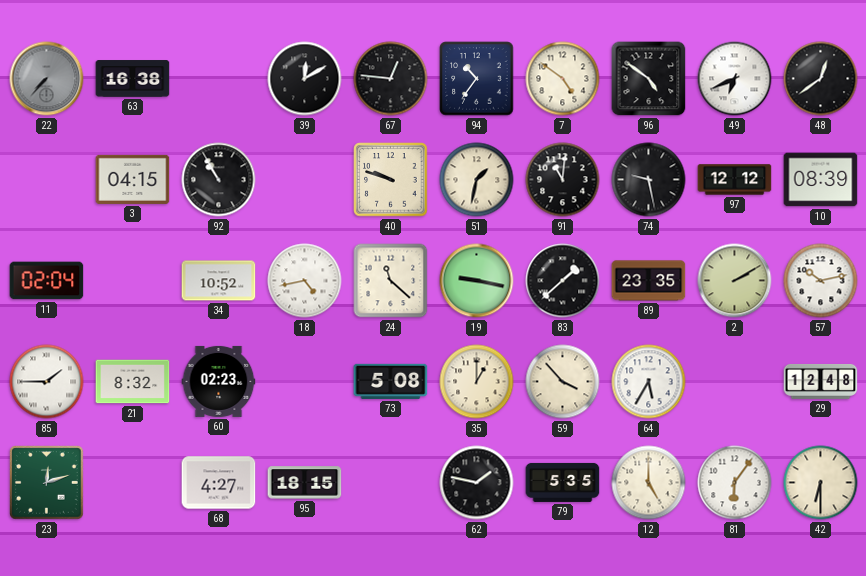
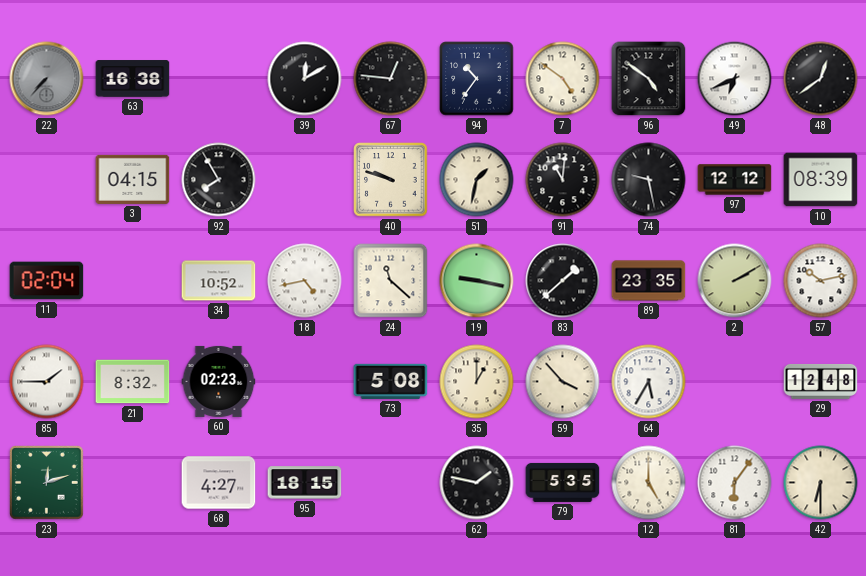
92: 10:55 -> 7:55 (219, 180)
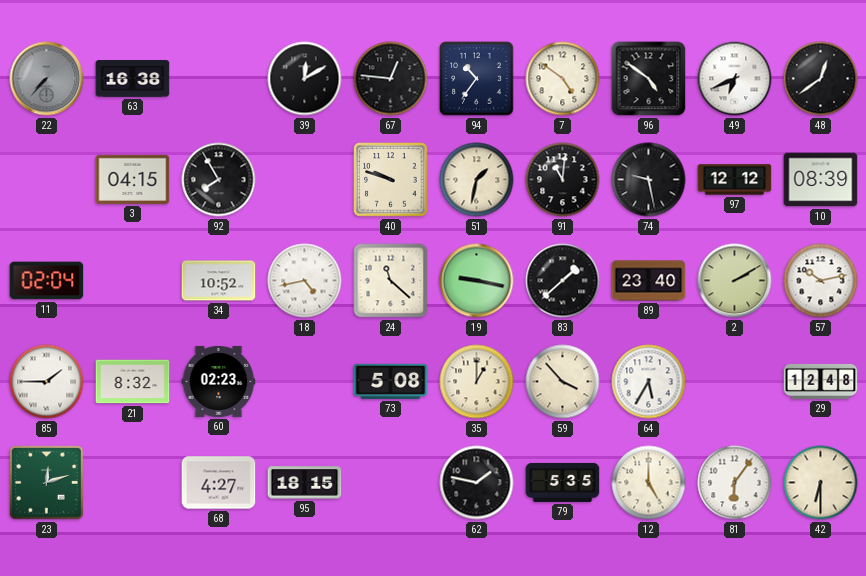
89: 23:35 -> 23:40 (649, 281)
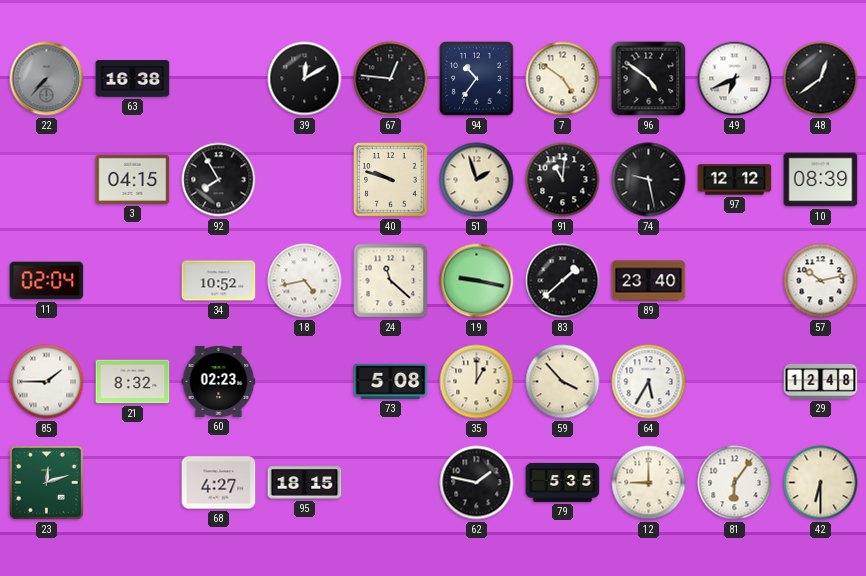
51: 1:32 -> 1:57 (477, 180)
2: 2:10 -> none (735, 281)
12: 5:00 -> 9:00 (649, 483)
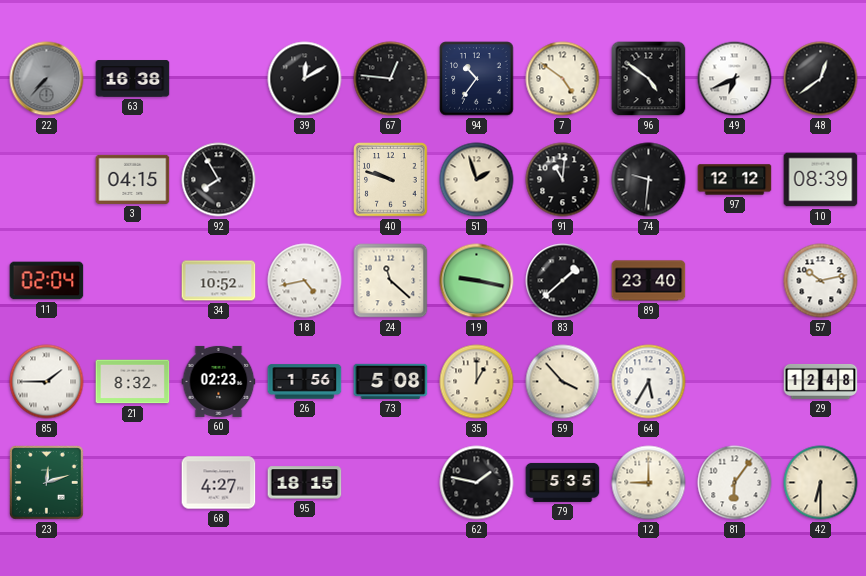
74: 9:28 -> 9:31 (649, 180)
26: none -> 1:56 (305, 382)
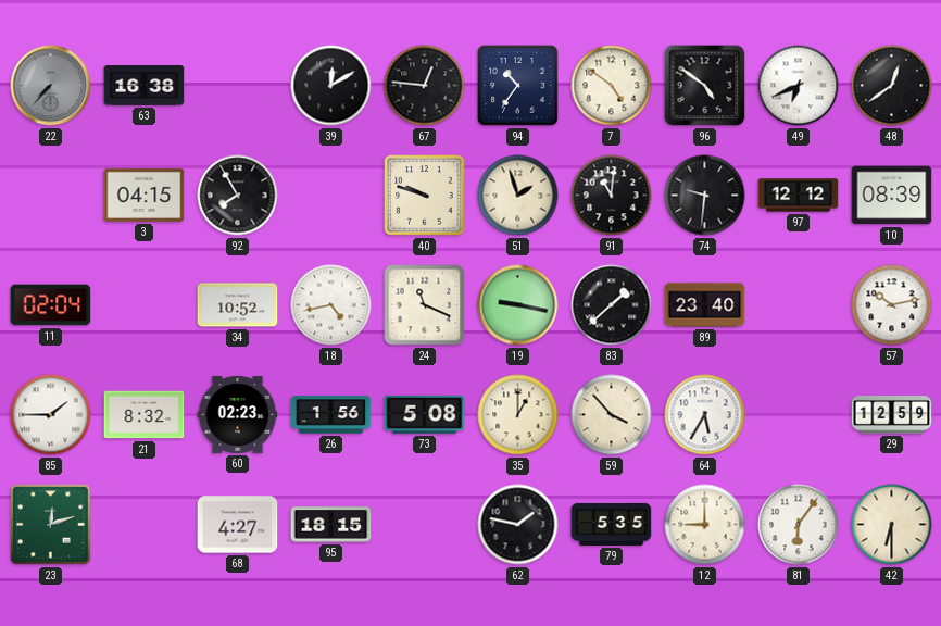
24: 11:22 -> 11:19 (425, 305)
29: 12:48 -> 12:59 (892, 414)
